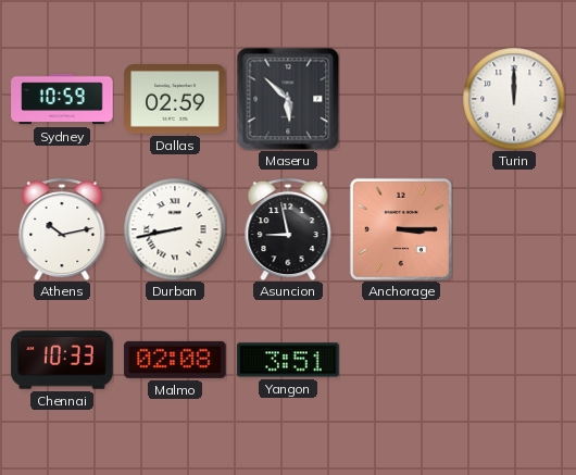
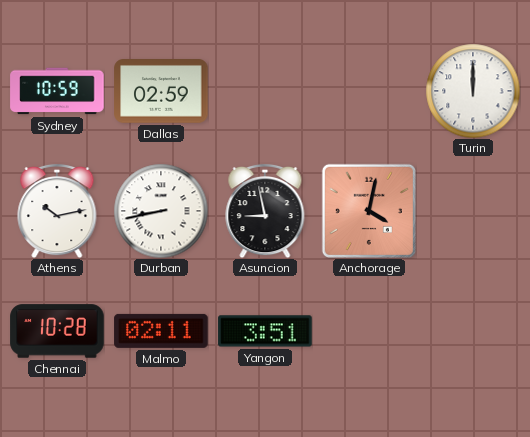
Maseru: 5:52 -> none (288, 99)
Anchorage: 3:15 -> 4:02 (369, 211)
Chennai: 10:33 -> 10:28 (57, 331)
Malmo: 02:08 -> 02:11 (161, 331)
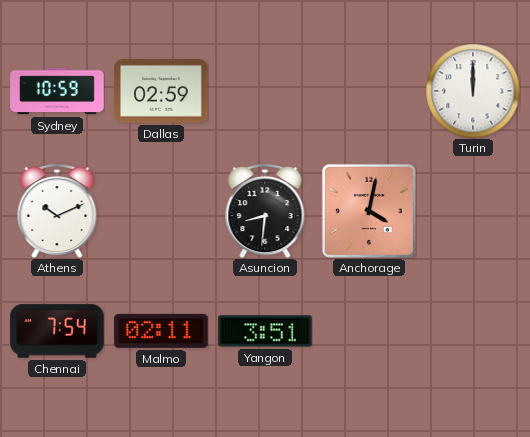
Athens: 10:13 -> 10:11 (57, 211)
Durban: 8:43 -> none (161, 211)
Asuncion: 8:58 -> 8:31 (265, 211)
Chennai: 10:28 -> 7:54 (57, 331)
